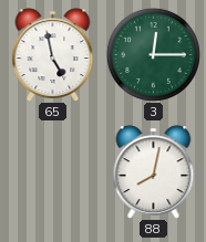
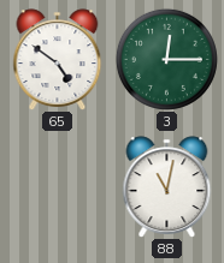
65: 4:58 -> 4:51 (58, 60)
88: 8:02 -> 11:02 (167, 187)
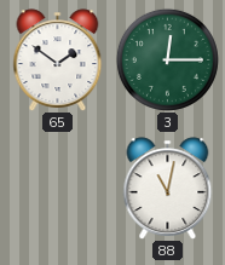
65: 4:51 -> 1:51 (58, 61)
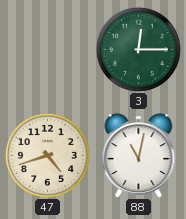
65: 1:51 -> none (58, 61)
47: none -> 4:42 (47, 155)
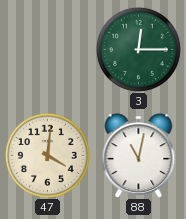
47: 4:42 -> 4:01 (47, 155)
